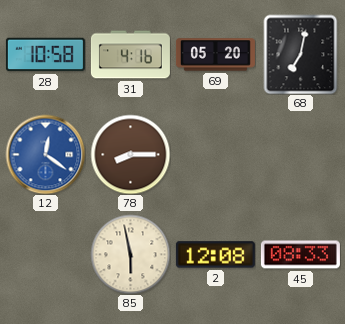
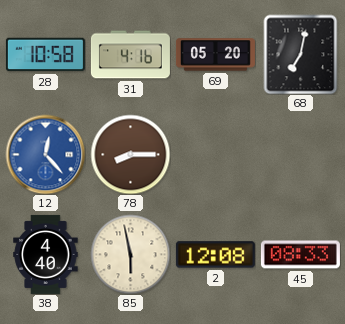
12: 12:21 -> 12:23 (45, 154)
38: none -> 4:40 (46, 254)
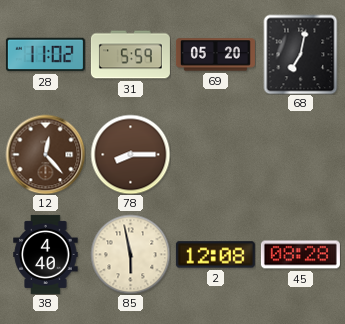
28: 10:58 -> 11:02 (45, 55)
31: 4:16 -> 5:59 (130, 55)
12 dial: blue -> brown (45, 154)
45: 08:33 -> 08:28 (300, 255)
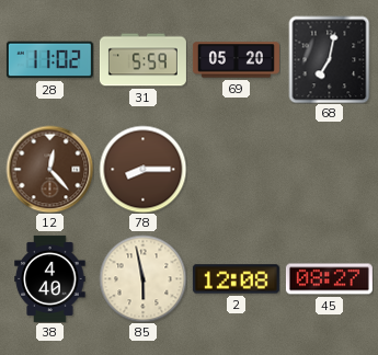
45: 08:28 -> 08:27 (329, 279)
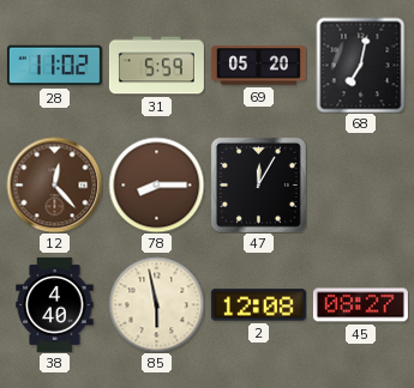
47: none -> 12:05 (258, 184)
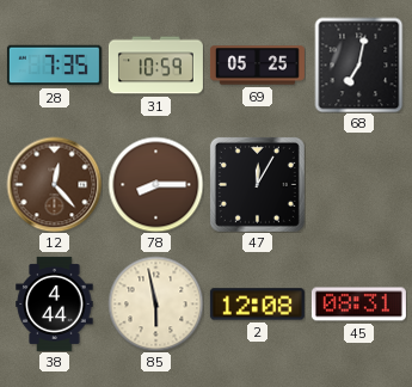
28: 11:02 -> 7:35 (54, 66)
31: 5:59 -> 10:59 (155, 66)
69: 05:20 -> 05:25 (257, 66)
38: 4:40 -> 4:44 (55, 303)
45: 08:27 -> 08:31 (358, 305)
